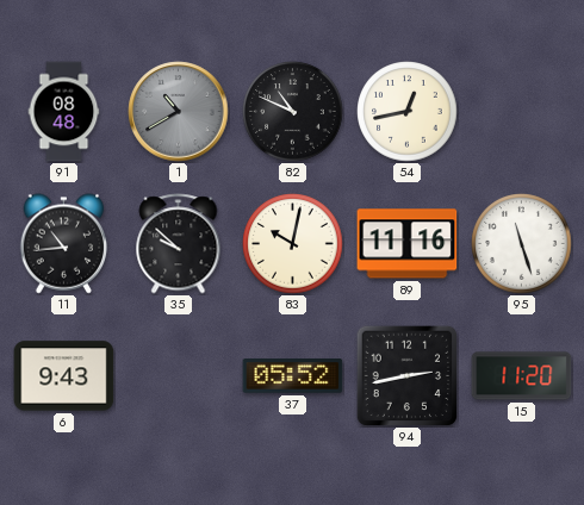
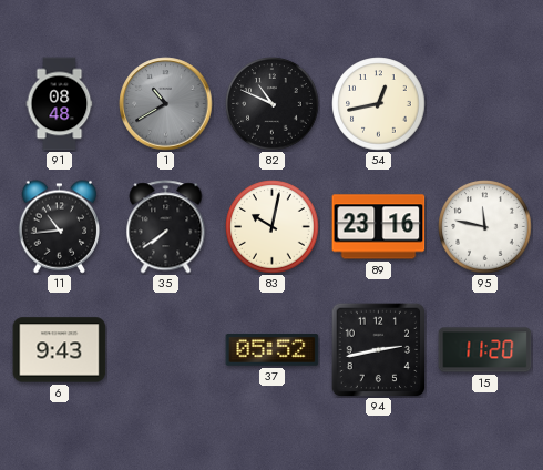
35: 9:52 -> 7:39 (166, 227)
89: 11:16 -> 23:16 (379, 227)
95: 11:27 -> 11:47 (485, 227)
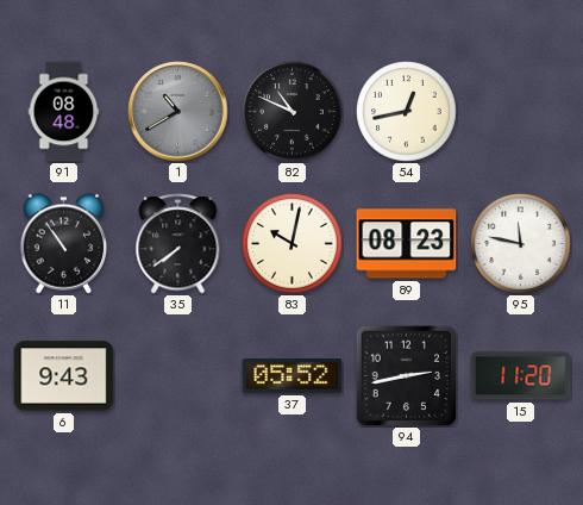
11: 10:44 -> 10:54 (64, 244)
89: 23:16 -> 08:23 (407, 244)
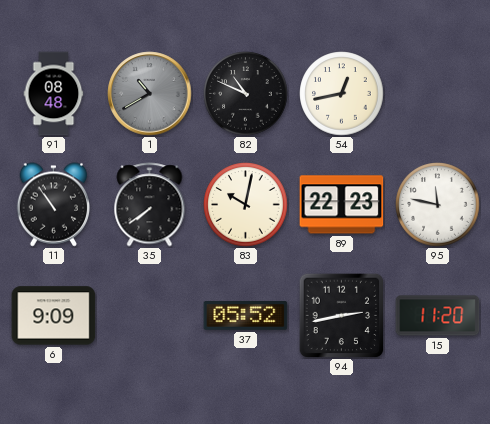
89: 08:23 -> 22:23 (342, 205)
6: 9:43 -> 9:09 (54, 316)
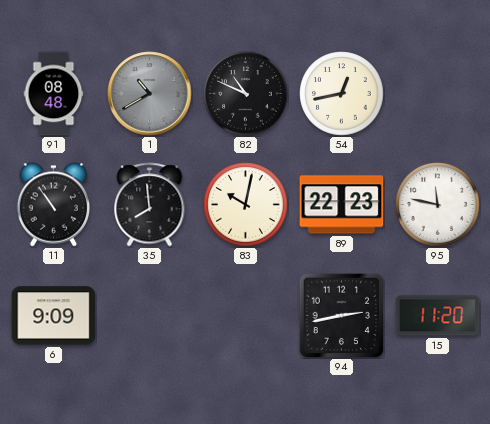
35: 7:39 -> 7:59 (150, 205)
37: 05:52 -> none (246, 316)
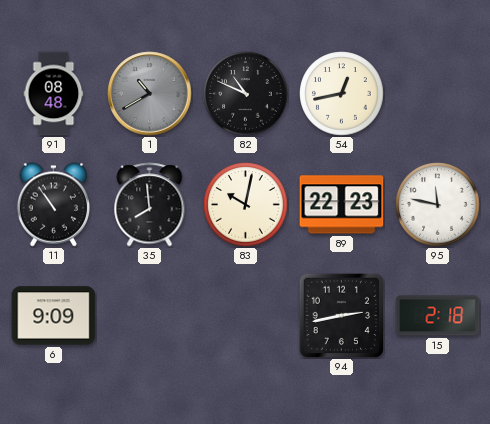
15: 11:20 -> 2:18 (438, 316)
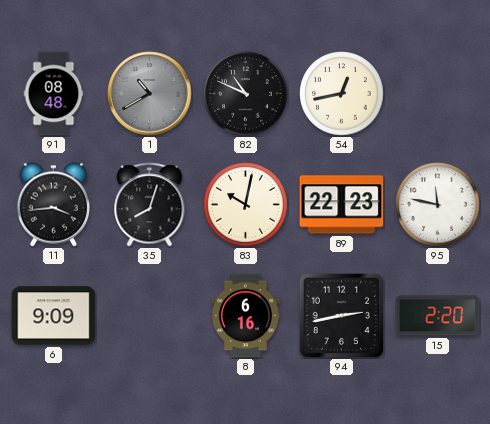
11: 10:54 -> 3:44 (54, 205)
35: 7:59 -> 8:03 (150, 205)
8: none -> 6:16 (245, 316)
15: 2:18 -> 2:20 (438, 316)
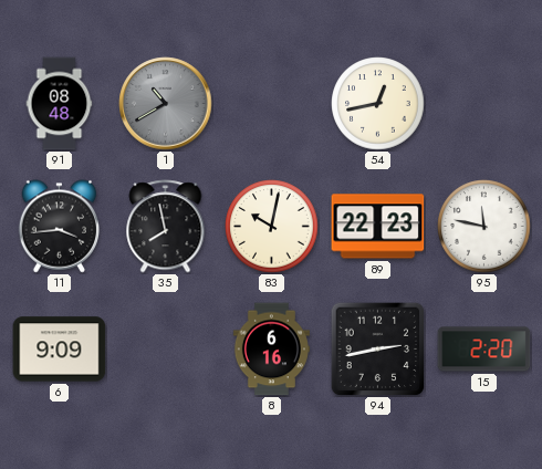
82: 10:49 -> none (246, 94)
35: 8:03 -> 7:58 (166, 227)
